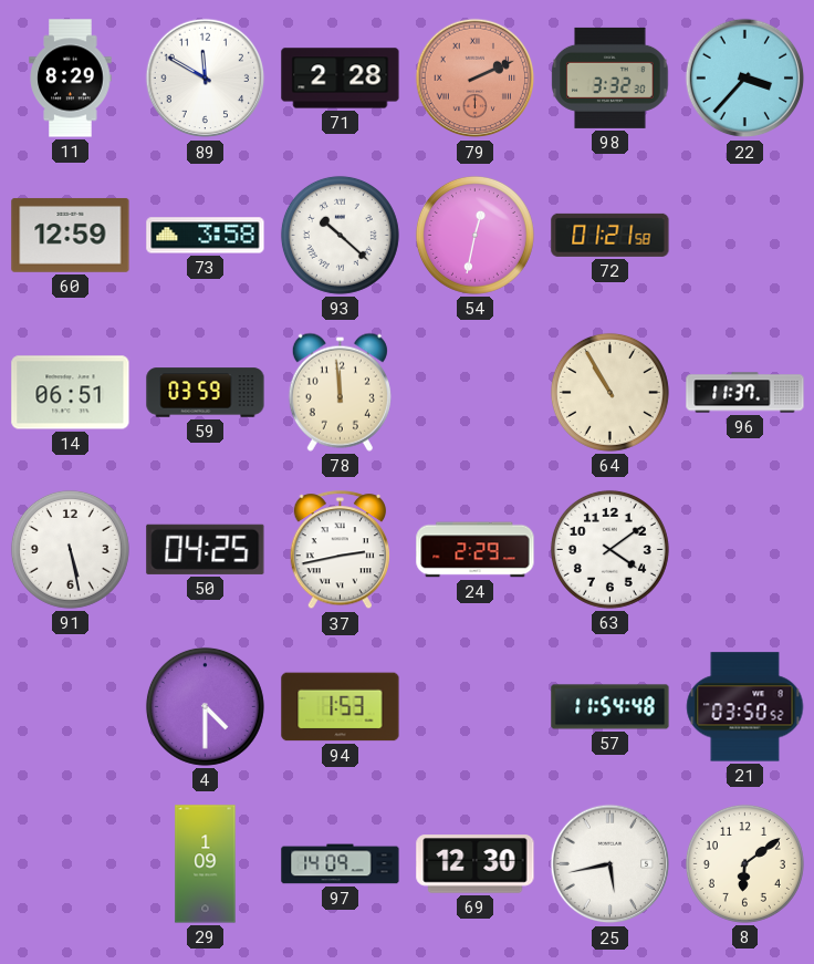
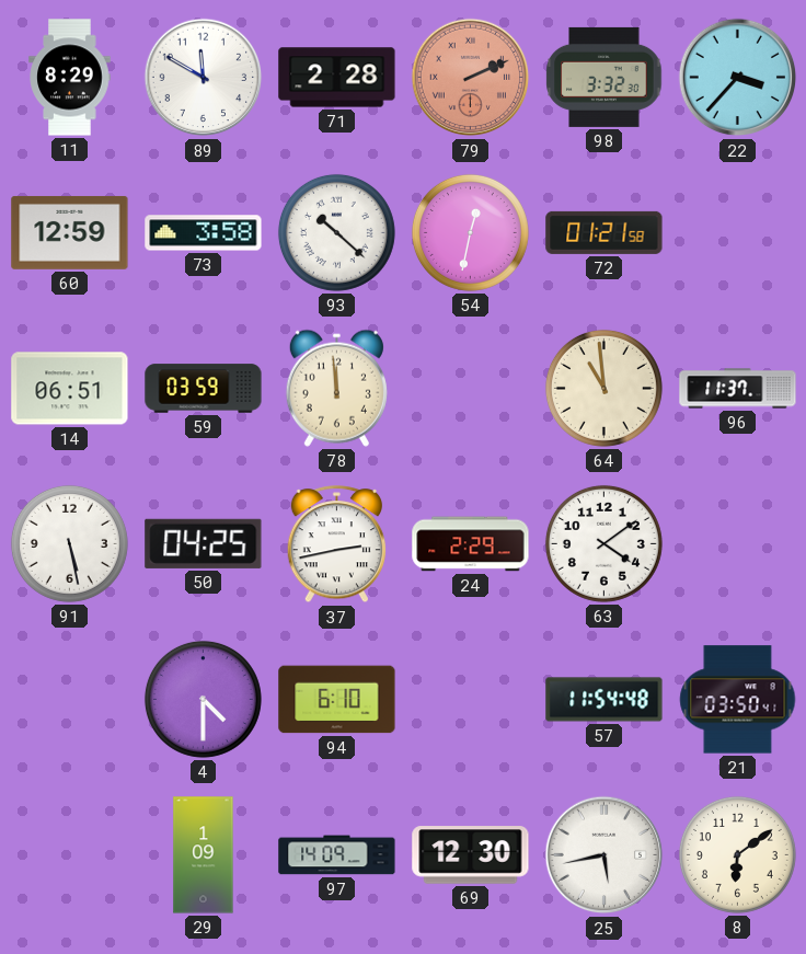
64: 10:55 -> 10:59 (603, 388)
94: 1:53 -> 6:10 (337, 700)
21: 03:50:52 -> 03:50:41 (738, 700)
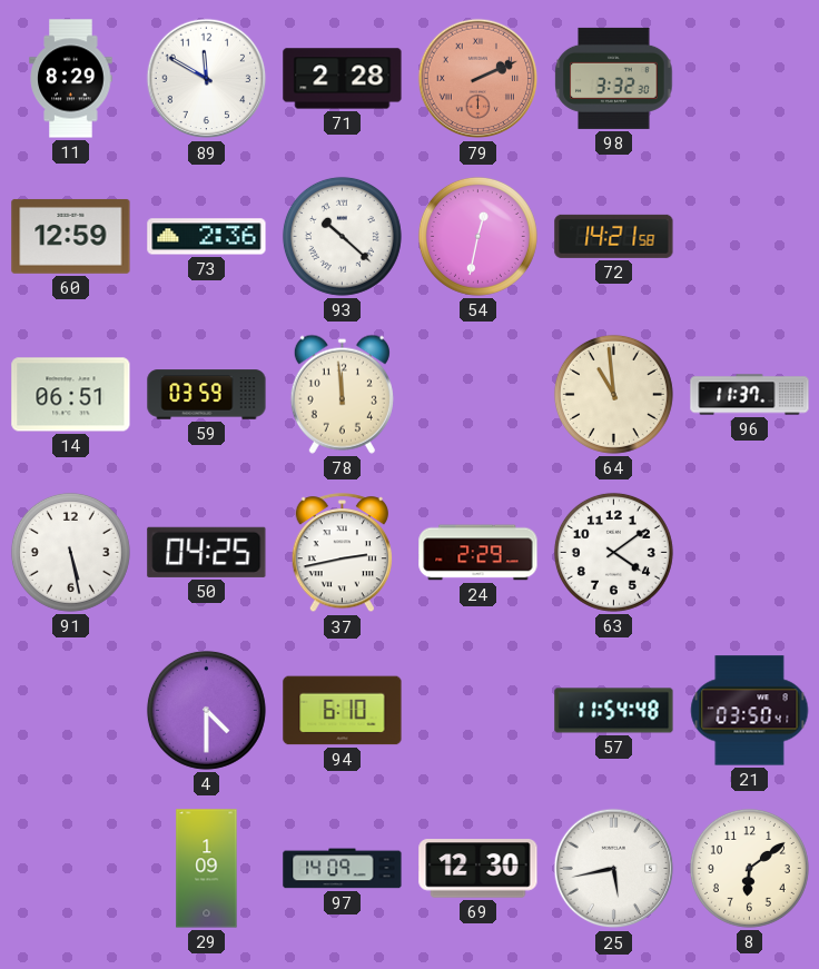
22: 3:37 -> none (738, 78)
73: 3:58 -> 2:36 (207, 237)
72: 01:21 -> 14:21 (614, 236)
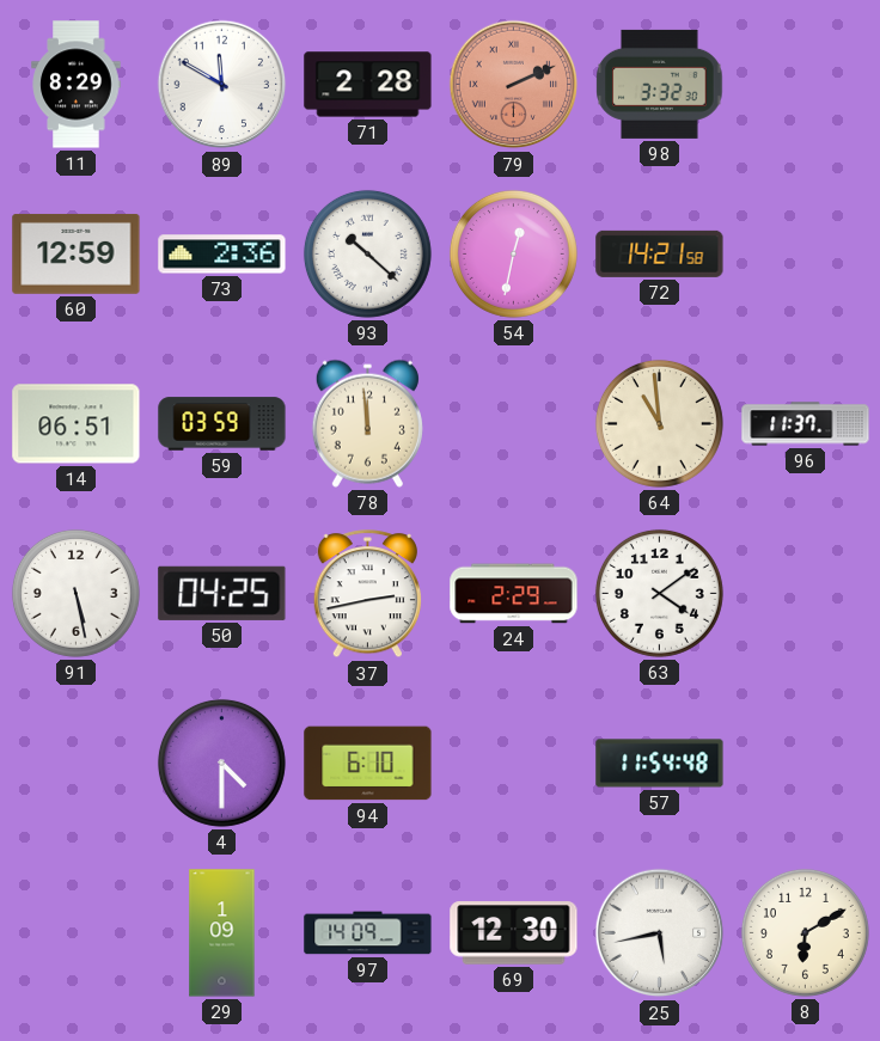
21: 03:50 -> none (750, 711)
8: 6:09 -> 6:10 (805, 932)
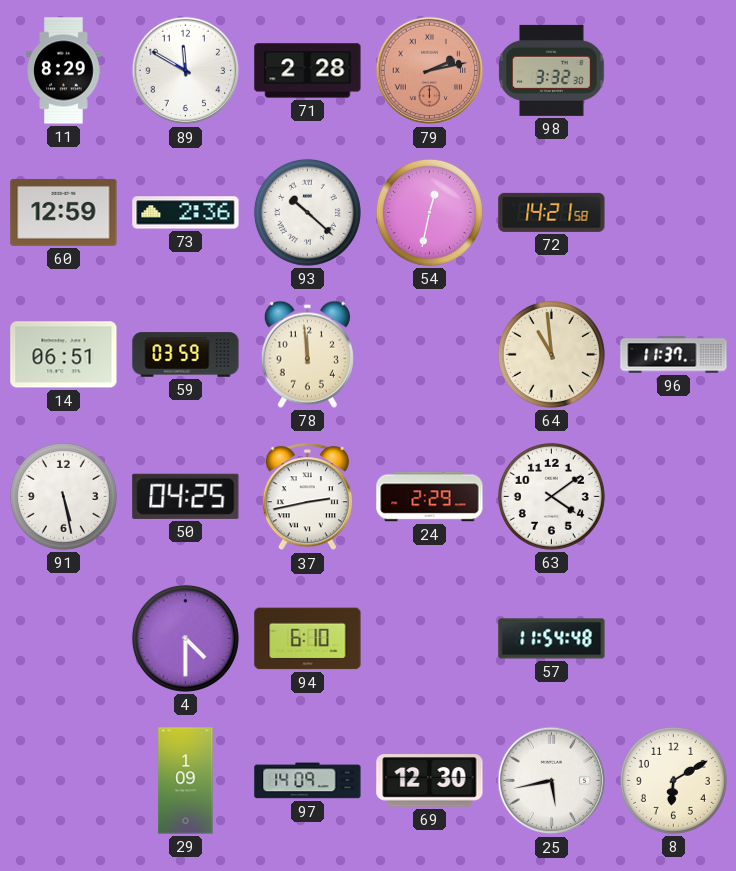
79: 2:11 -> 2:13 (430, 71)
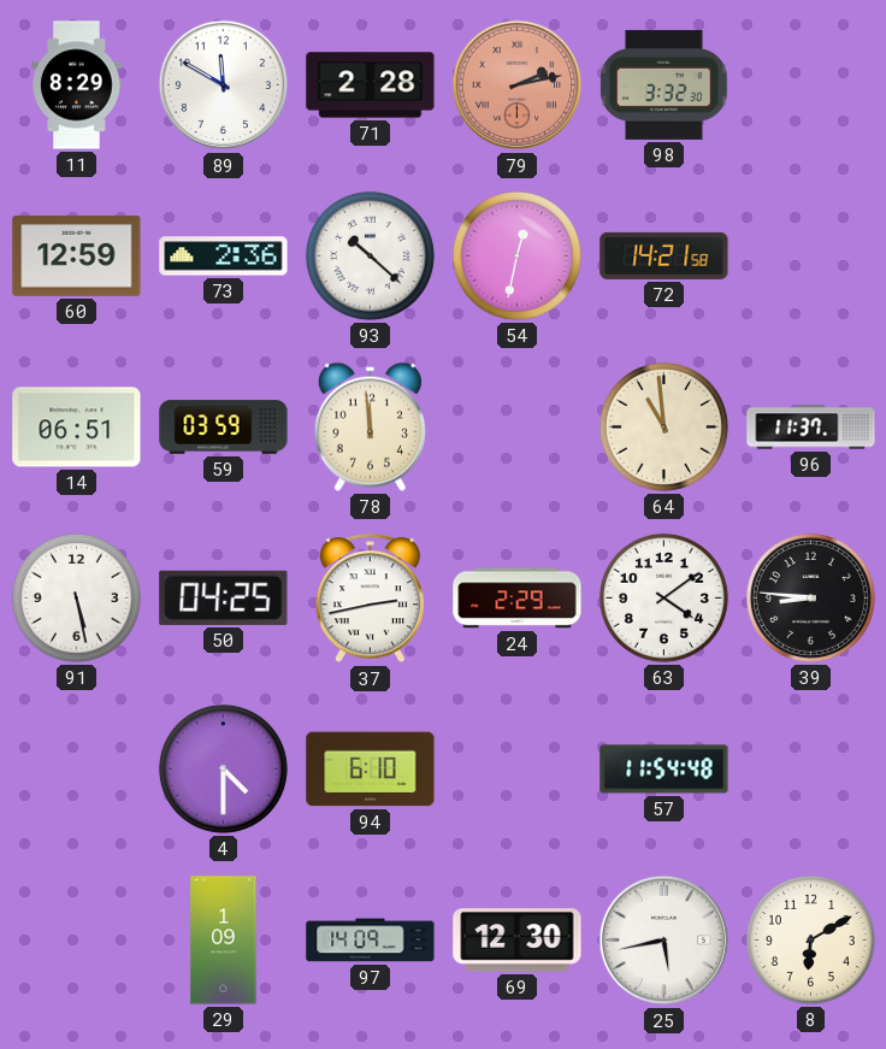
39: none -> 8:46 (810, 597)
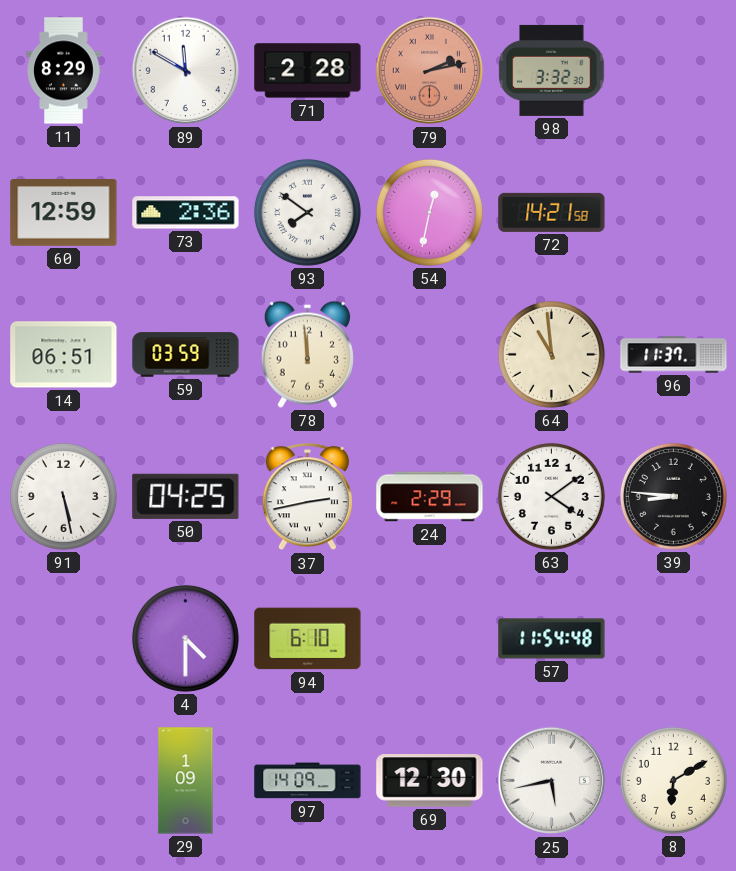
93: 10:22 -> 7:51 (307, 212)
